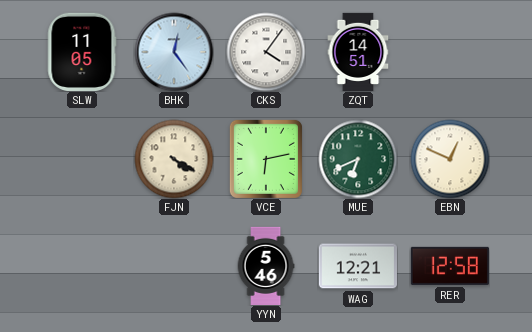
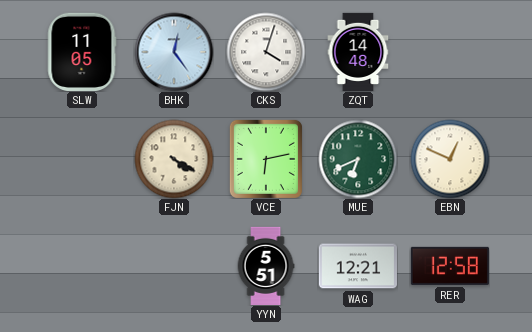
CKS: 4:06 -> 4:03 (266, 52)
ZQT: 14:51 -> 14:48 (358, 51)
YYN: 5:46 -> 5:51 (266, 265)
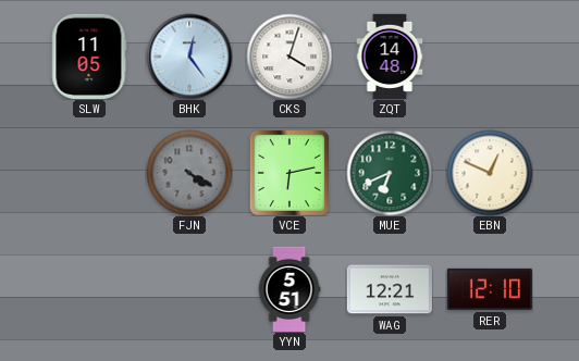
FJN dial: cream -> grey (189, 173)
RER: 12:58 -> 12:10 (490, 289)
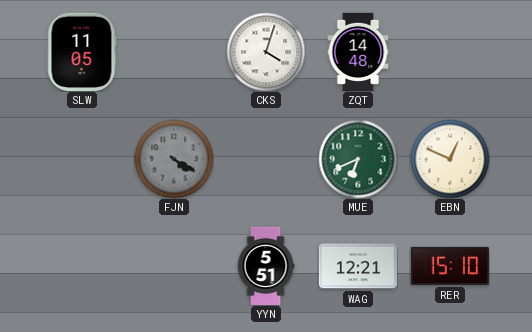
BHK: 12:24 -> none (189, 57)
VCE: 6:13 -> none (289, 173)
RER: 12:10 -> 15:10 (450, 266)
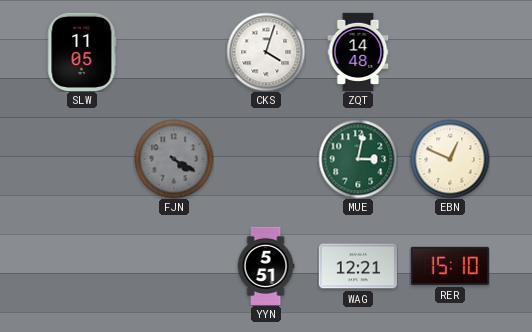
MUE: 6:41 -> 3:02 (358, 159)
